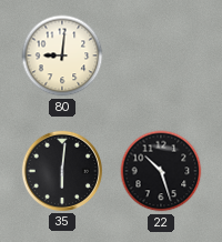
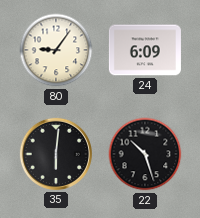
80: 9:01 -> 9:06 (56, 50)
24: none -> 6:09 (145, 50)
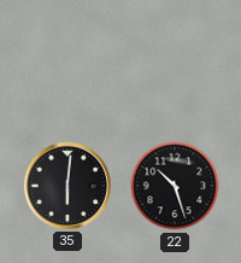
80: 9:06 -> none (56, 50)
24: 6:09 -> none (145, 50)
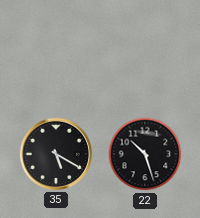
35: 6:01 -> 5:20 (56, 154)
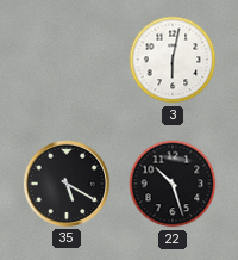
3: none -> 6:02 (173, 60)
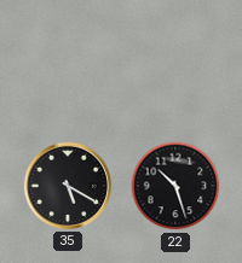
3: 6:02 -> none (173, 60)
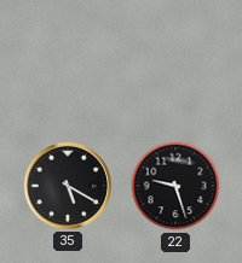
22: 10:27 -> 9:27 (175, 186)
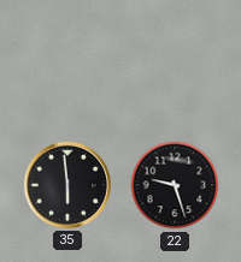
35: 5:20 -> 5:59 (67, 185)
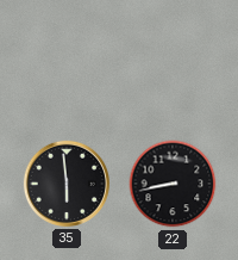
22: 9:27 -> 8:43 (173, 184)
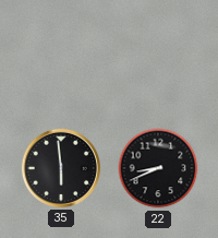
22: 8:43 -> 8:41 (158, 168)
